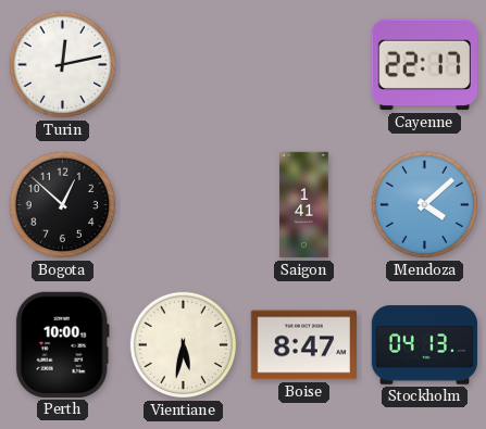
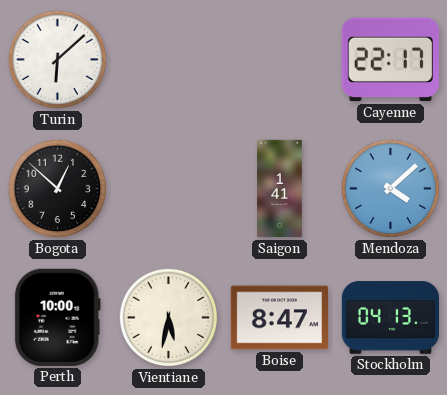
Turin: 12:13 -> 6:08 (58, 60)
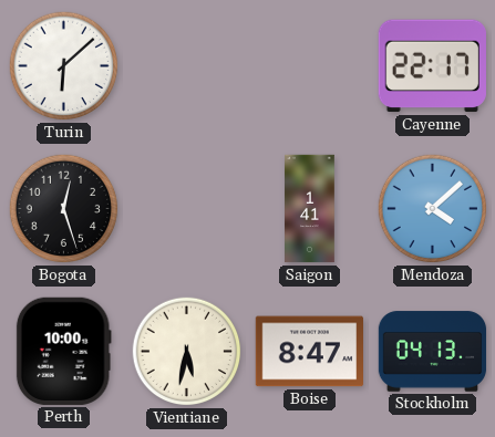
Bogota: 12:52 -> 12:27 (64, 209)
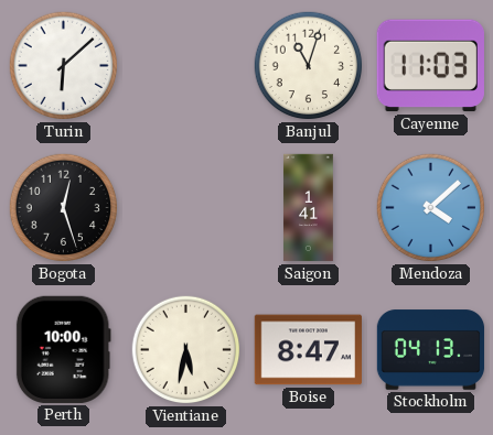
Banjul: none -> 11:03 (309, 66)
Cayenne: 22:17 -> 11:03 (430, 66)
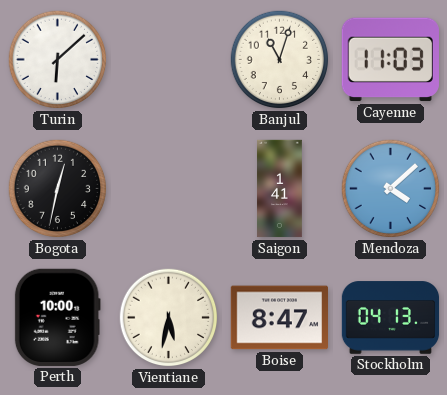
Bogota: 12:27 -> 12:32 (58, 189)
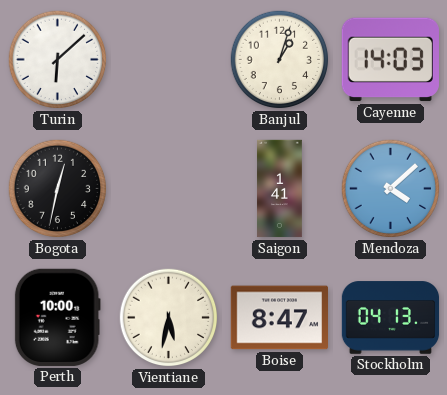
Banjul: 11:03 -> 1:03 (280, 60)
Cayenne: 11:03 -> 14:03 (390, 60)
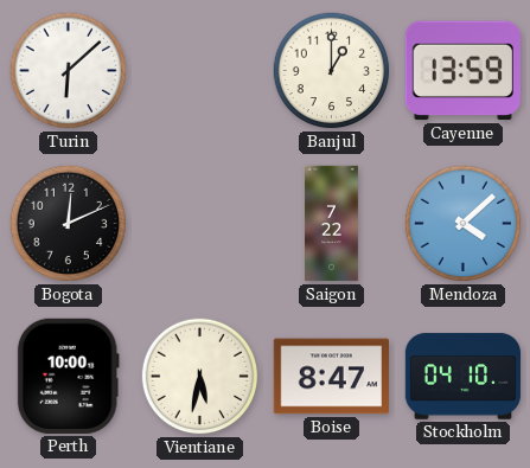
Banjul: 1:03 -> 1:00 (332, 71)
Cayenne: 14:03 -> 13:59 (462, 71)
Bogota: 12:32 -> 12:11 (69, 224)
Saigon: 1:41 -> 7:22 (332, 224)
Stockholm: 04:13 -> 04:10 (464, 377)
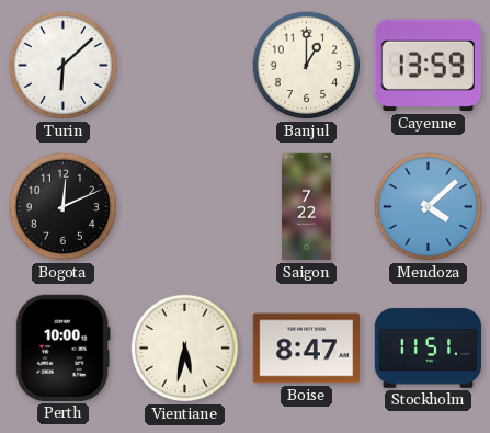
Stockholm: 04:10 -> 11:51 (429, 349)
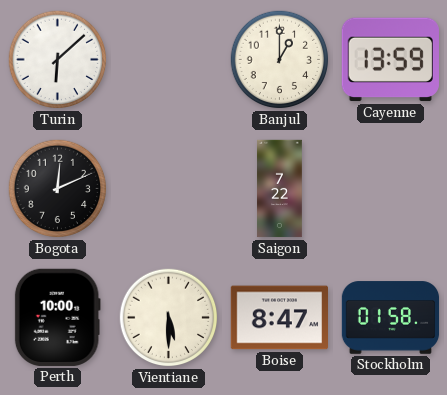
Mendoza: 4:08 -> none (429, 207)
Vientiane: 5:32 -> 5:30 (169, 318)
Stockholm: 11:51 -> 01:58 (391, 318)
